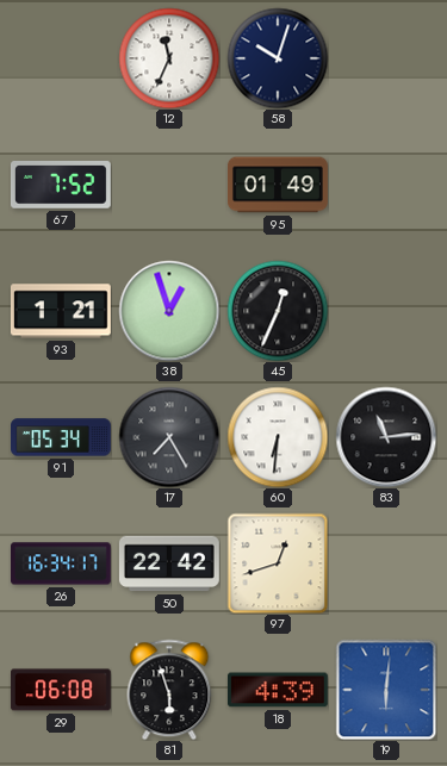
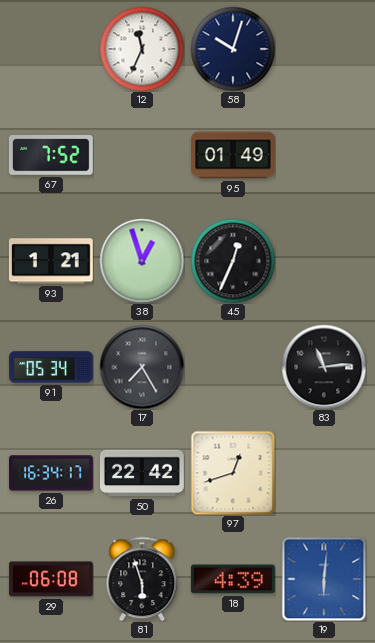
60: 6:31 -> none (278, 437)
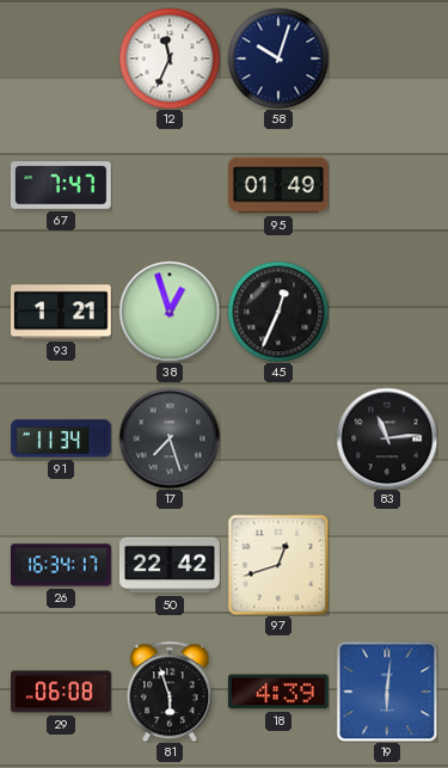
67: 7:52 -> 7:47 (61, 186)
91: 05:34 -> 11:34 (62, 438)
17: 7:25 -> 7:27 (170, 438)
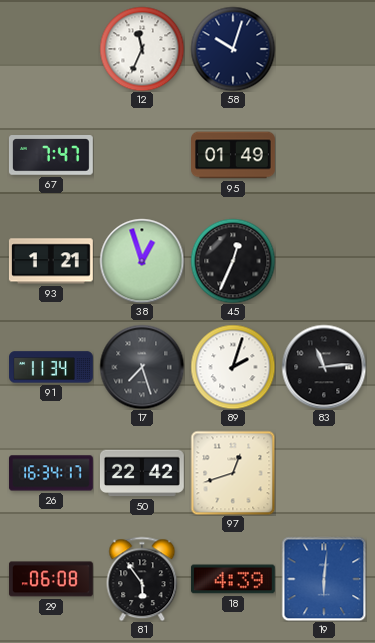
89: none -> 2:03 (233, 367)
81: 5:57 -> 5:54 (142, 579)
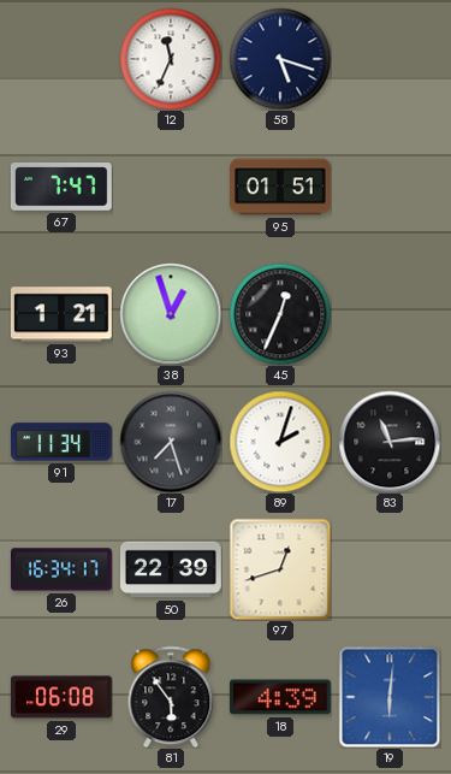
58: 10:03 -> 5:18 (280, 59)
95: 01:49 -> 01:51 (281, 187)
50: 22:42 -> 22:39 (171, 569)
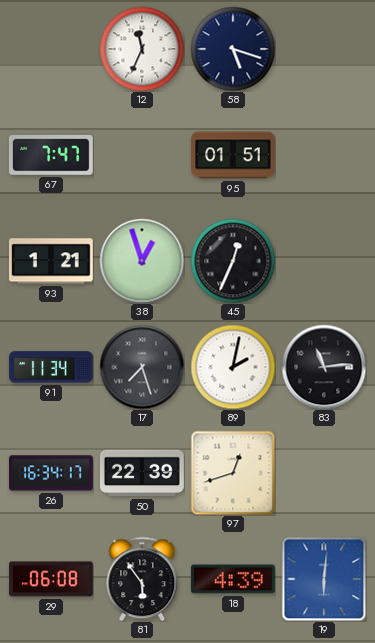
89: 2:03 -> 2:02 (233, 367)
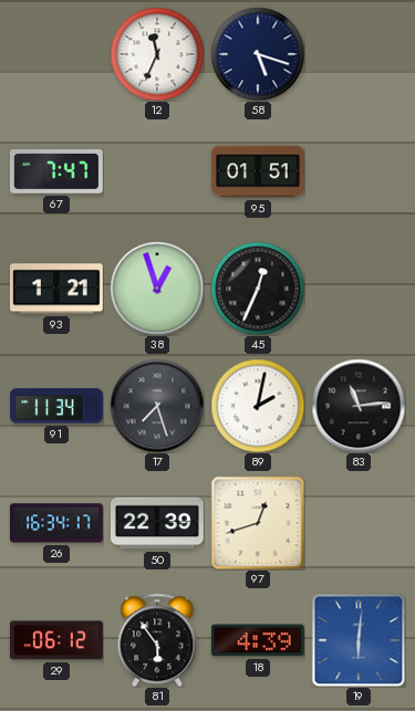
29: 06:08 -> 06:12 (56, 640)
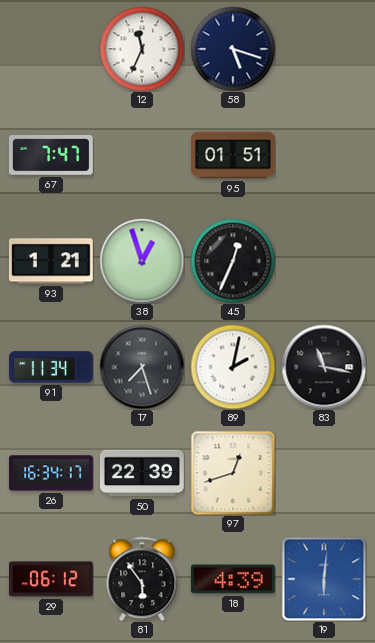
83: 11:14 -> 11:17 (324, 367)
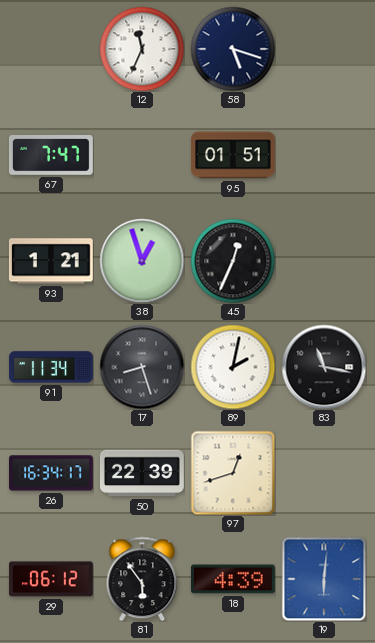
17: 7:27 -> 8:27 (142, 367)
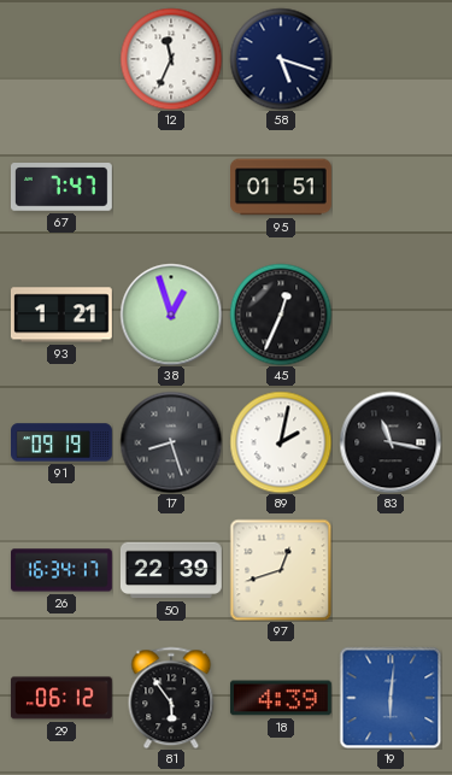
91: 11:34 -> 09:19 (63, 442)
